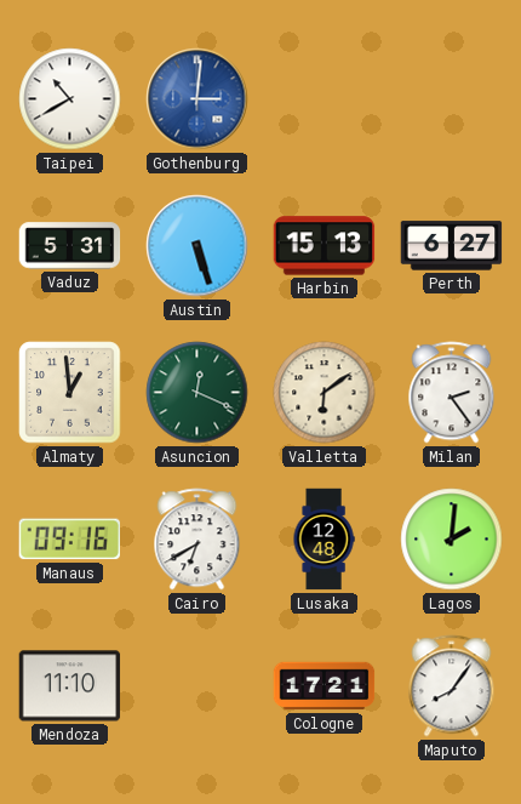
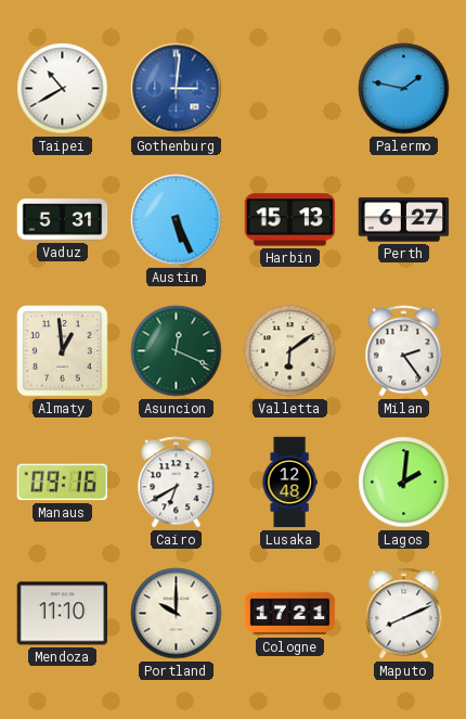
Palermo: none -> 1:47 (404, 89)
Austin: 5:27 -> 5:26 (177, 220)
Portland: none -> 10:00 (177, 614)
Maputo: 8:06 -> 8:11 (404, 614)
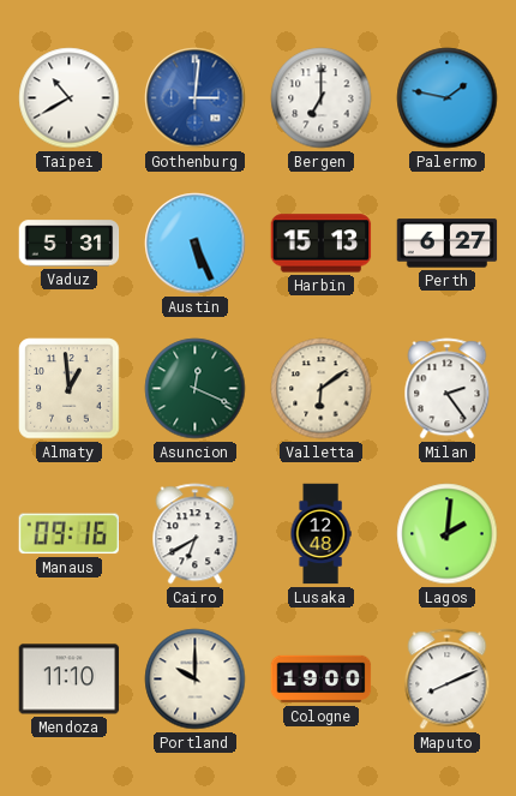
Bergen: none -> 7:00 (322, 98)
Cologne: 17:21 -> 19:00 (322, 680)
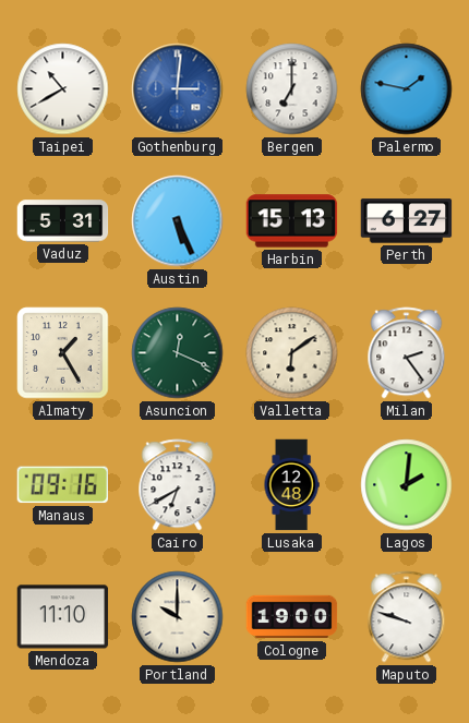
Almaty: 12:59 -> 1:25 (63, 353)
Maputo: 8:11 -> 9:48 (407, 617)
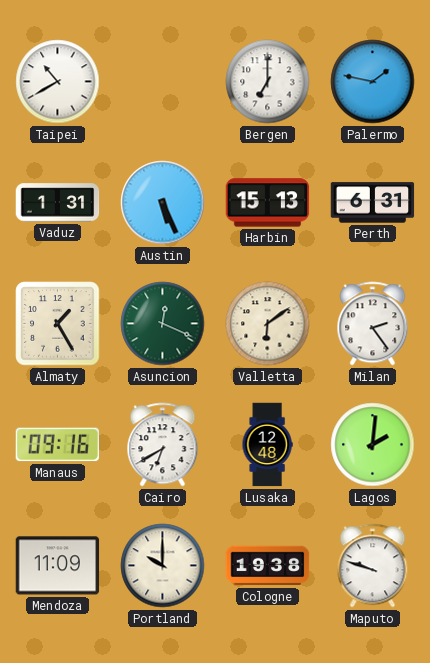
Gothenburg: 3:01 -> none (178, 89)
Vaduz: 5:31 -> 1:31 (58, 203)
Perth: 6:27 -> 6:31 (373, 203)
Mendoza: 11:10 -> 11:09 (58, 566)
Cologne: 19:00 -> 19:38 (268, 566)
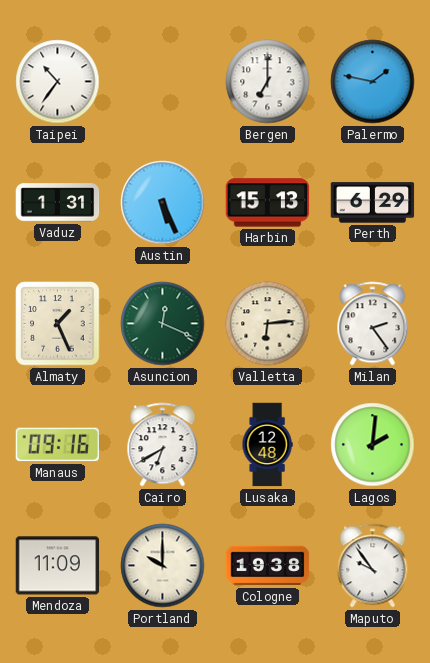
Taipei: 10:40 -> 10:36 (58, 82)
Perth: 6:31 -> 6:29 (373, 203)
Almaty: 1:25 -> 1:26 (58, 324)
Valletta: 6:09 -> 6:14 (268, 324)
Maputo: 9:48 -> 9:54 (373, 566)
